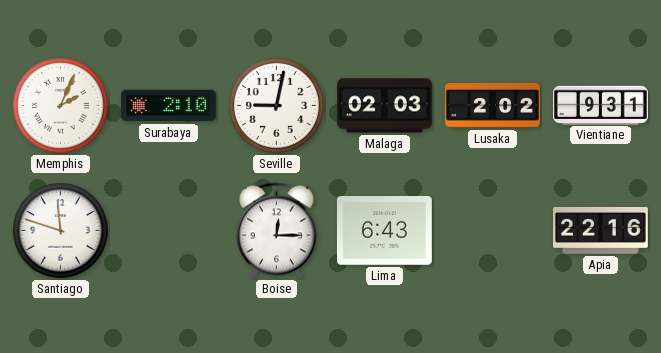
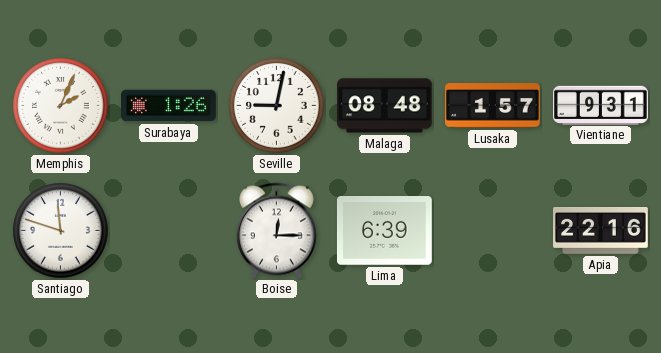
Surabaya: 2:10 -> 1:26 (169, 106)
Malaga: 02:03 -> 08:48 (385, 106)
Lusaka: 2:02 -> 1:57 (493, 106)
Lima: 6:43 -> 6:39 (384, 231)
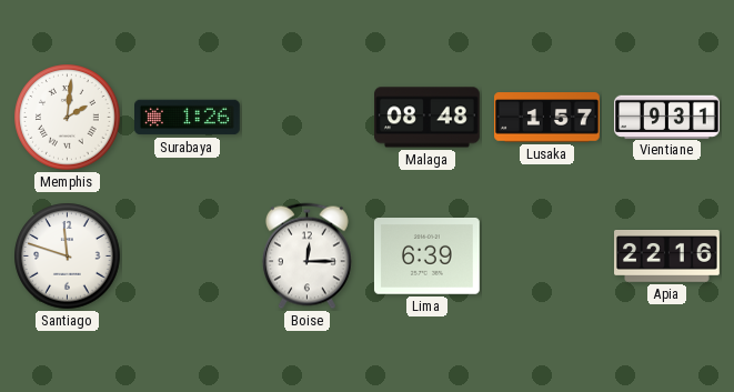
Memphis: 2:04 -> 2:01 (68, 118)
Seville: 9:02 -> none (277, 106)
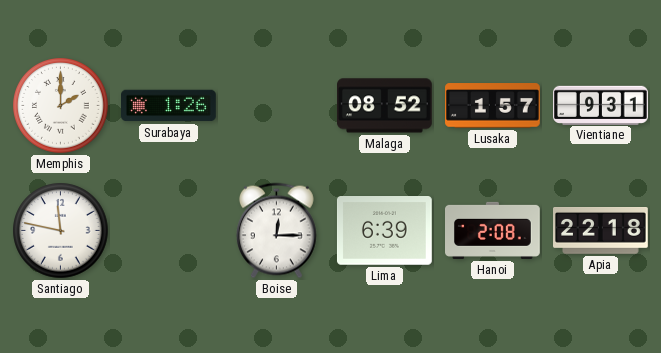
Memphis: 2:01 -> 2:00 (61, 106)
Malaga: 08:48 -> 08:52 (385, 106)
Santiago: 11:48 -> 11:47 (61, 231)
Hanoi: none -> 2:08 (493, 230)
Apia: 22:16 -> 22:18 (601, 231)
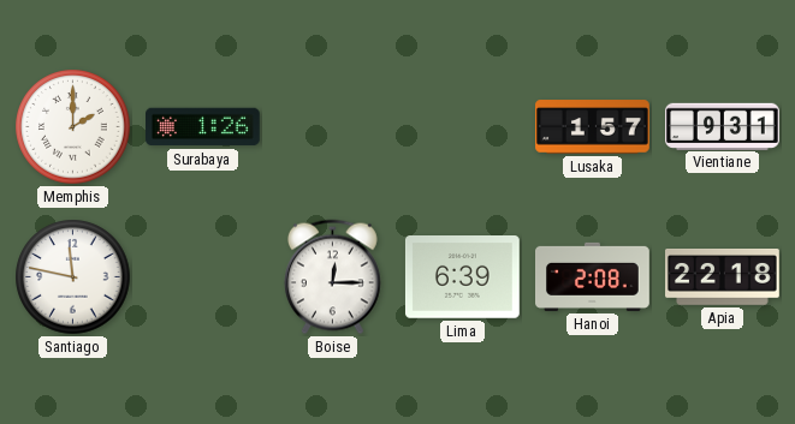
Malaga: 08:52 -> none (385, 106)
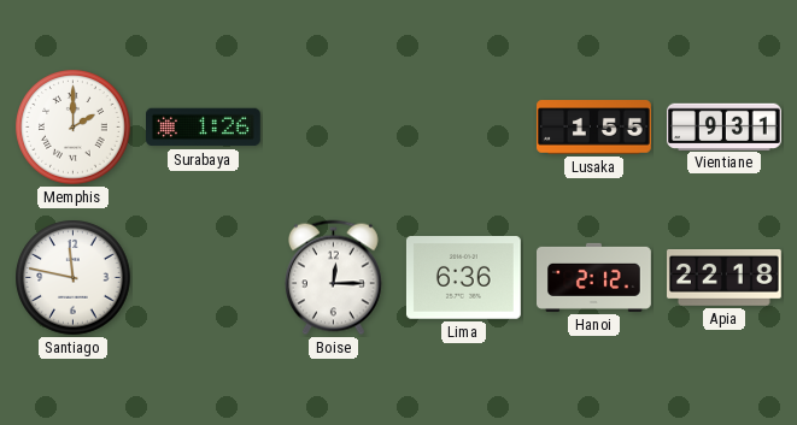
Lusaka: 1:57 -> 1:55 (594, 128)
Lima: 6:39 -> 6:36 (463, 278)
Hanoi: 2:08 -> 2:12 (594, 277)
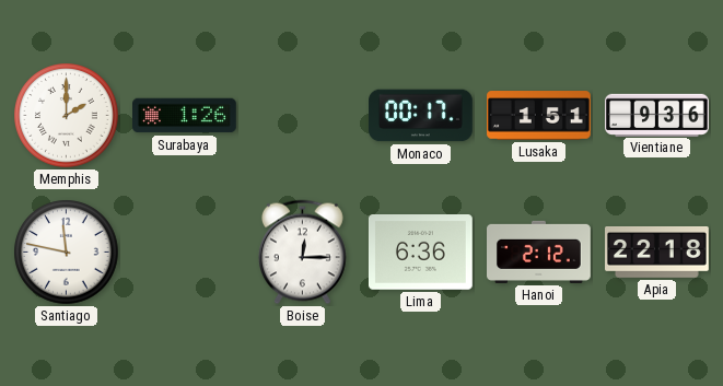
Monaco: none -> 00:17 (421, 116)
Lusaka: 1:55 -> 1:51 (539, 116)
Vientiane: 9:31 -> 9:36 (657, 115)
